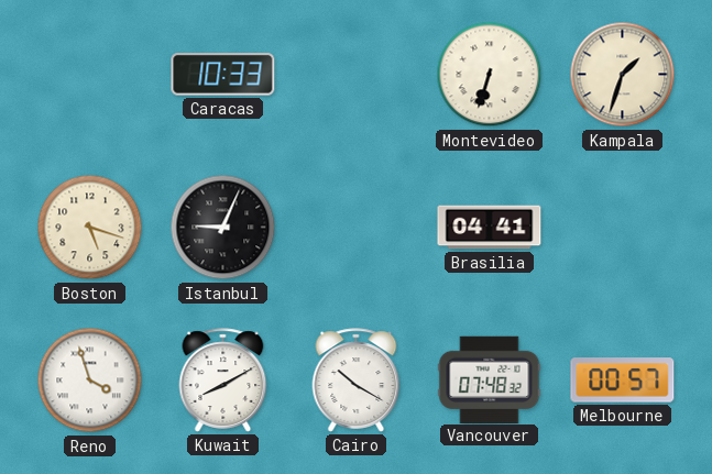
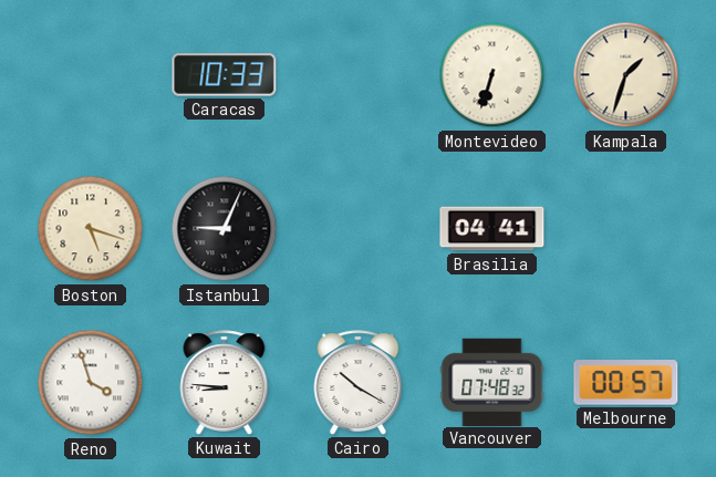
Kuwait: 8:10 -> 8:46 (225, 383)
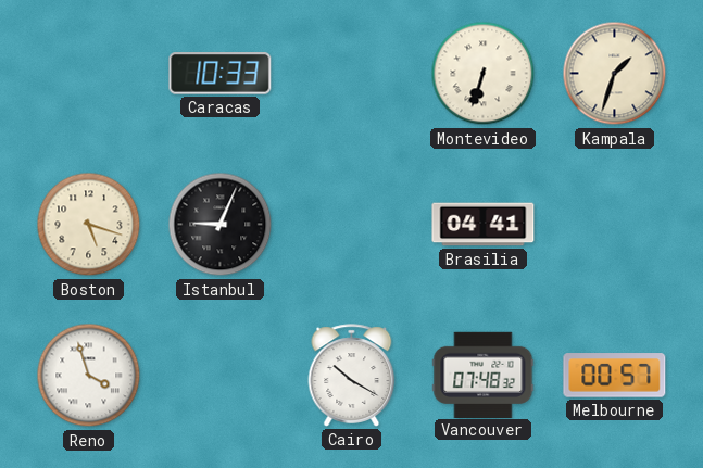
Kuwait: 8:46 -> none (225, 383)
